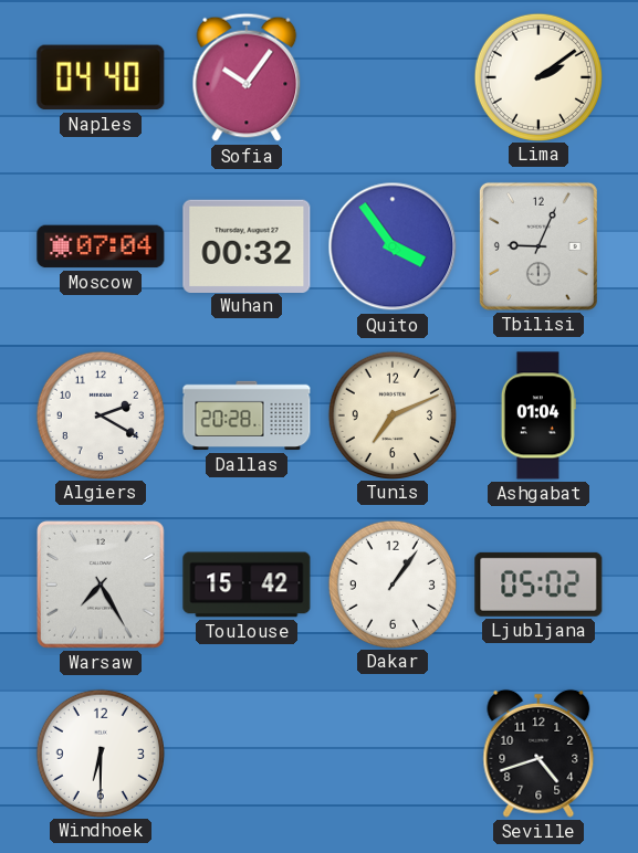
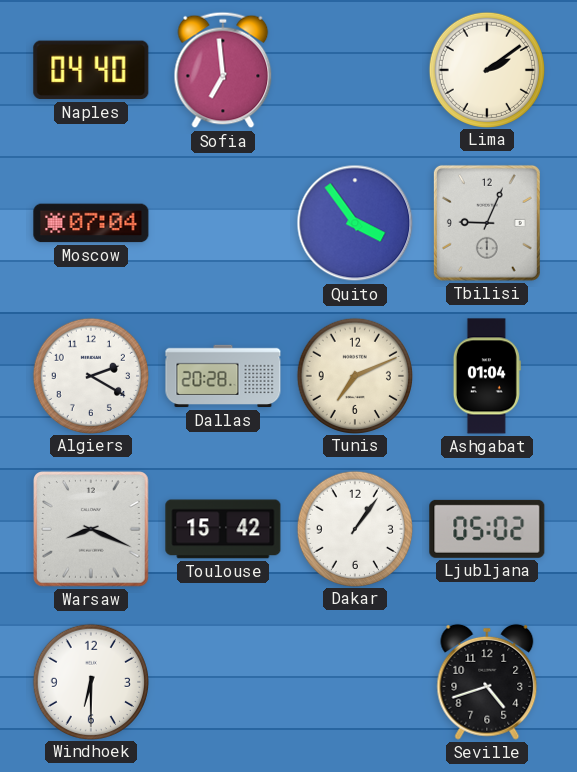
Sofia: 10:06 -> 6:59 (223, 70)
Wuhan: 00:32 -> none (247, 245)
Warsaw: 7:25 -> 8:19 (91, 529)
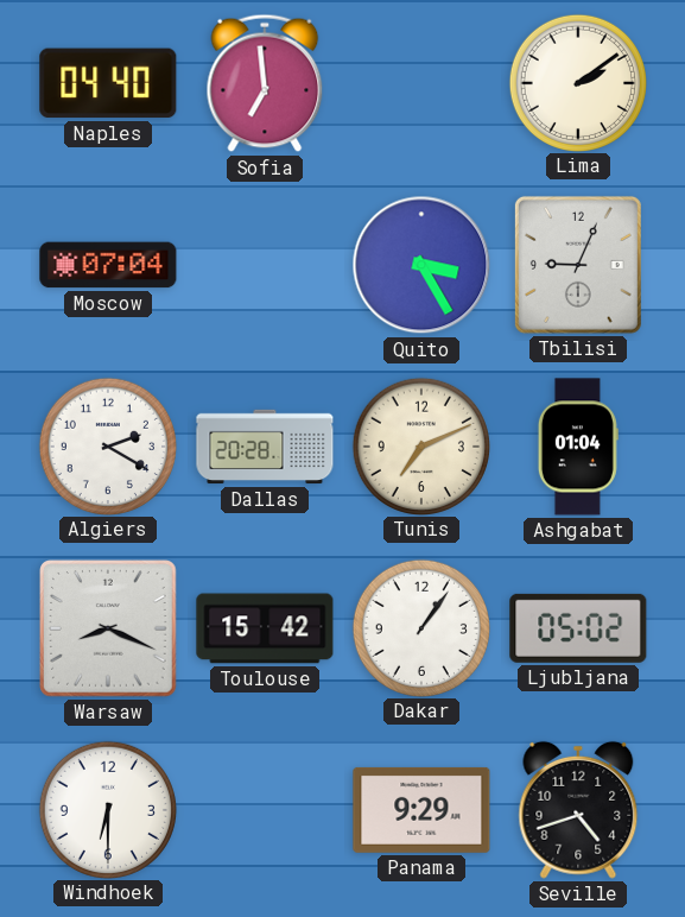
Quito: 3:54 -> 3:25 (421, 265)
Panama: none -> 9:29 (421, 810)
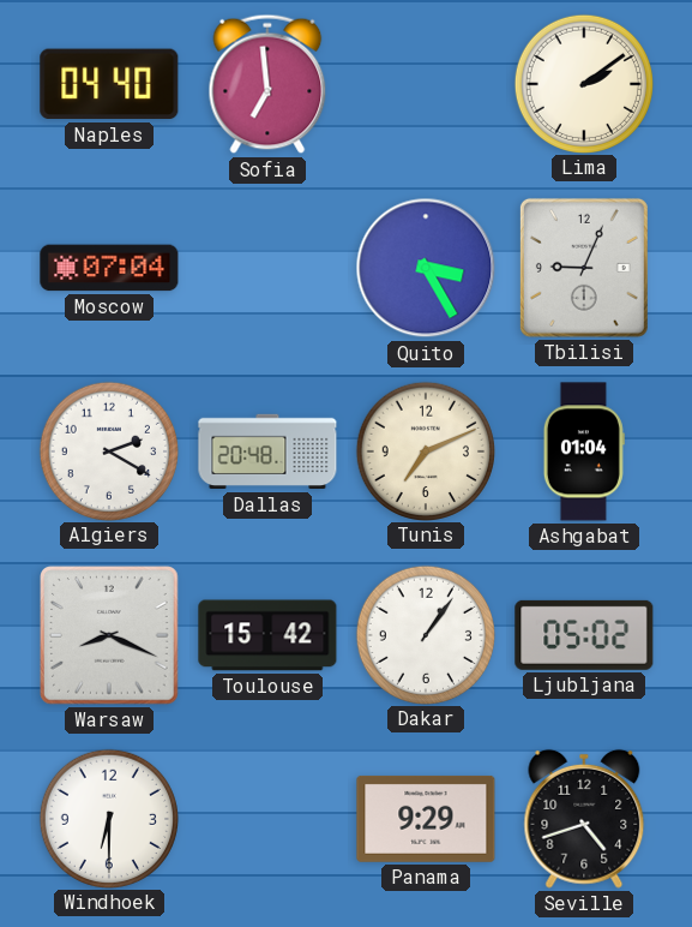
Dallas: 20:28 -> 20:48 (267, 451)
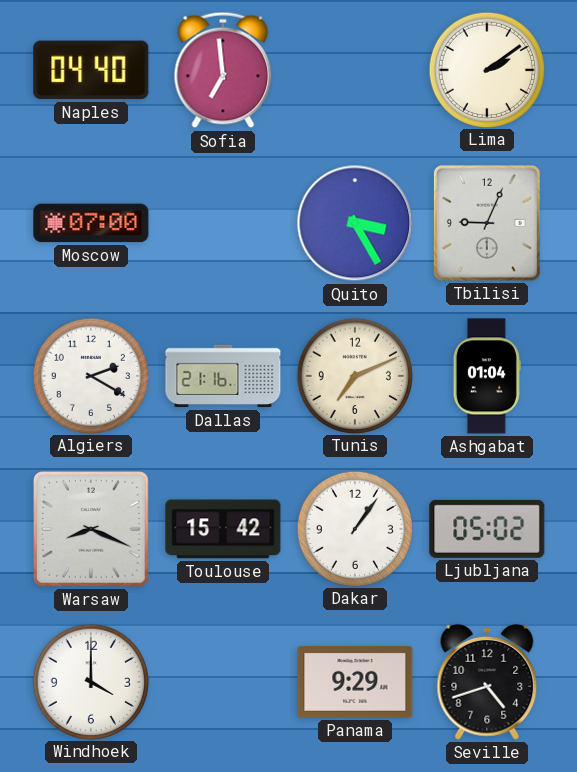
Moscow: 07:04 -> 07:00 (91, 223)
Dallas: 20:48 -> 21:16 (223, 376)
Windhoek: 6:30 -> 4:00 (90, 681)
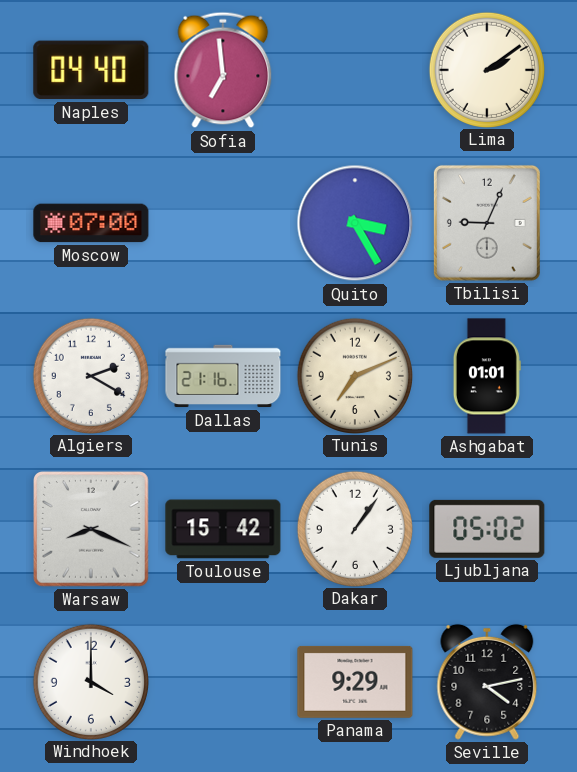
Ashgabat: 01:04 -> 01:01 (487, 376)
Seville: 4:42 -> 4:13 (487, 682)
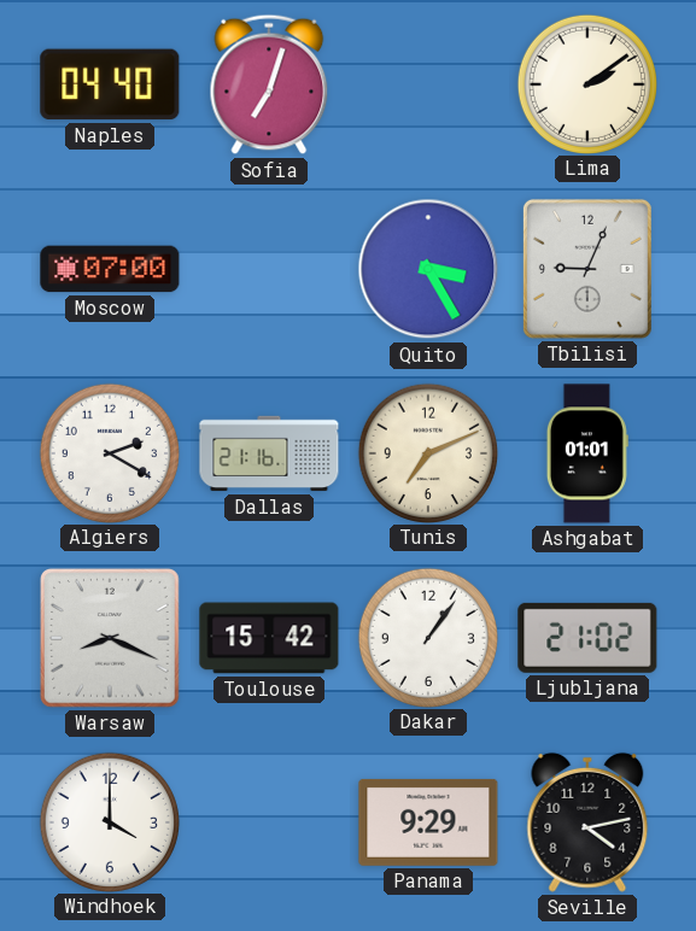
Sofia: 6:59 -> 7:03 (269, 84)
Ljubljana: 05:02 -> 21:02 (587, 638)
